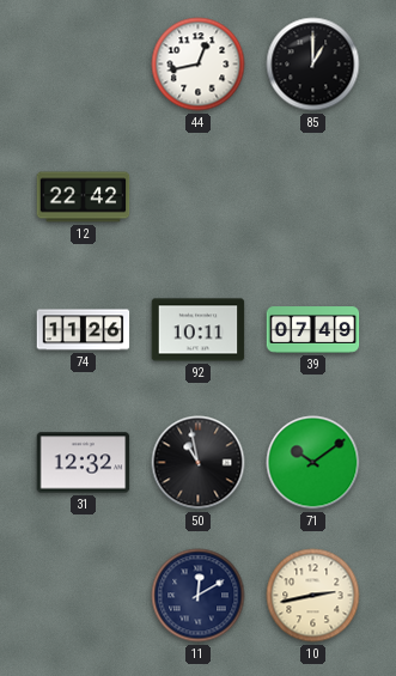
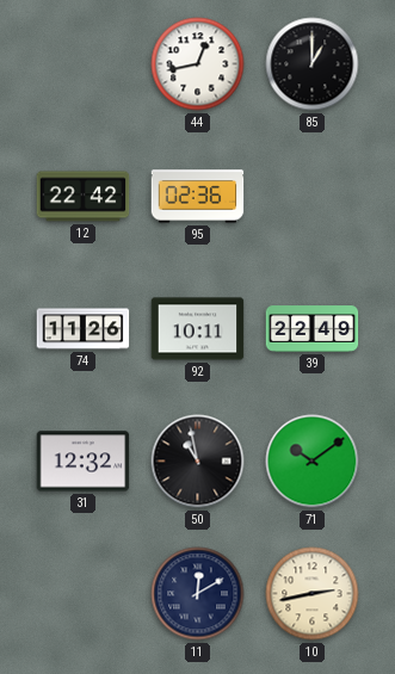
95: none -> 02:36 (198, 197)
39: 07:49 -> 22:49 (313, 329)
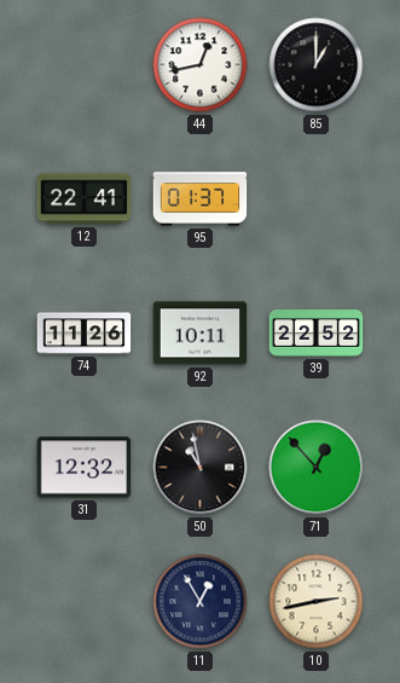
12: 22:42 -> 22:41 (85, 199)
95: 02:36 -> 01:37 (201, 199)
39: 22:49 -> 22:52 (317, 334)
71: 10:09 -> 12:53 (317, 468)
11: 12:10 -> 12:55 (201, 602)
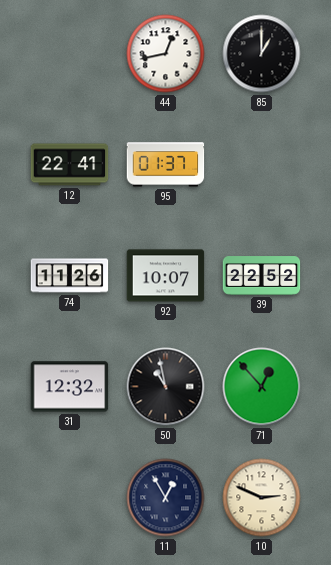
92: 10:11 -> 10:07 (166, 276)
10: 2:43 -> 2:49 (262, 498)
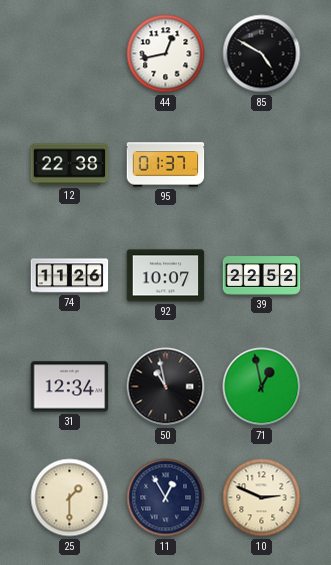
85: 1:00 -> 4:50 (262, 54)
12: 22:41 -> 22:38 (70, 165)
31: 12:32 -> 12:34 (70, 387)
71: 12:53 -> 12:58 (262, 387)
25: none -> 1:30 (70, 498)
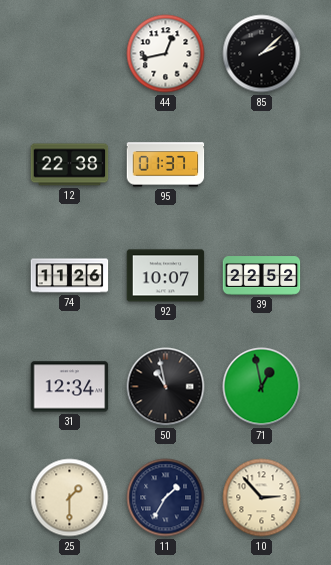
85: 4:50 -> 2:08 (262, 54)
11: 12:55 -> 1:35 (166, 498)
10: 2:49 -> 2:53 (262, 498)
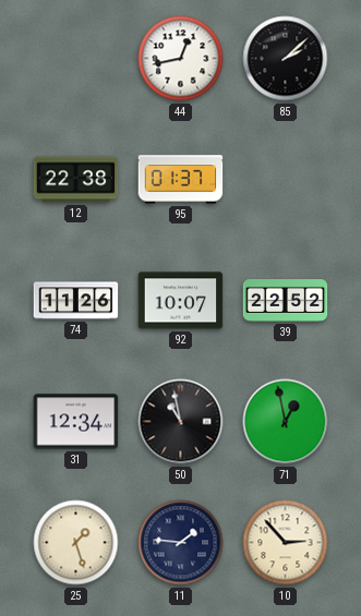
25: 1:30 -> 1:27 (76, 543)
11: 1:35 -> 1:46 (181, 543)
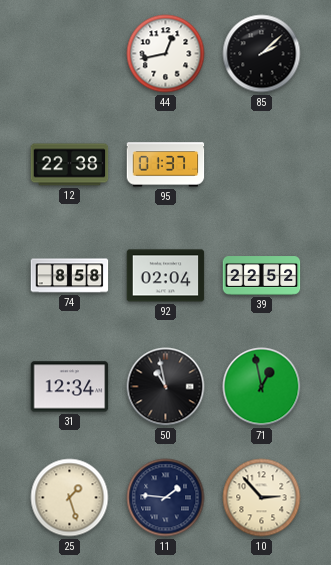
74: 11:26 -> 8:58 (70, 276)
92: 10:07 -> 02:04 (166, 276)
